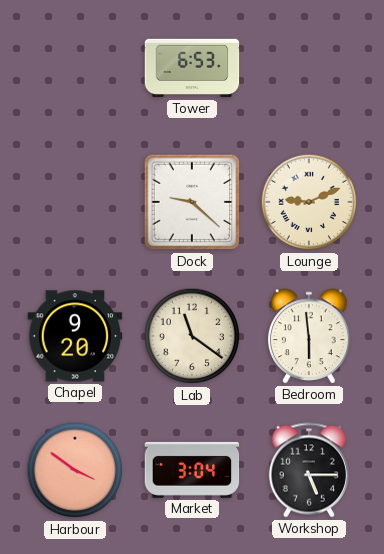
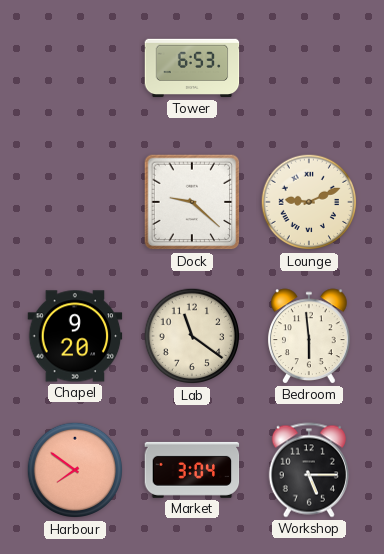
Harbour: 3:51 -> 7:51 (75, 470)
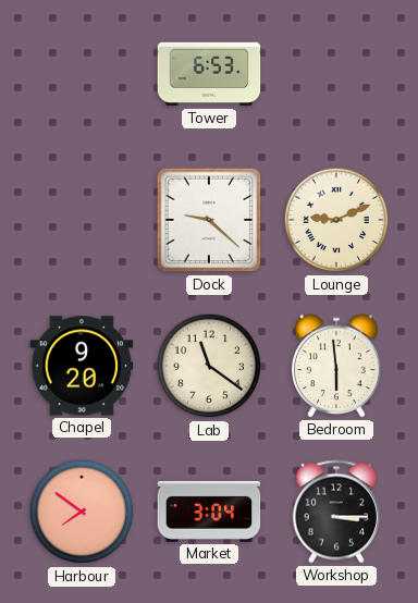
Workshop: 5:15 -> 3:15 (336, 512)
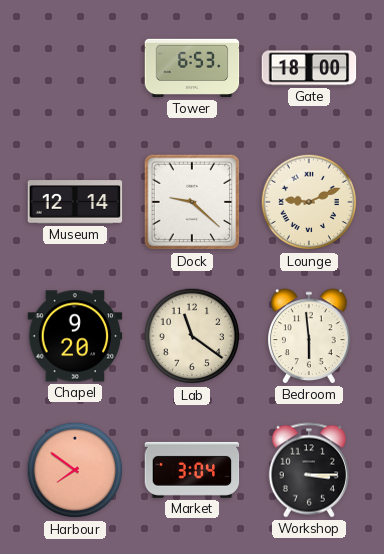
Gate: none -> 18:00 (309, 68)
Museum: none -> 12:14 (75, 202)
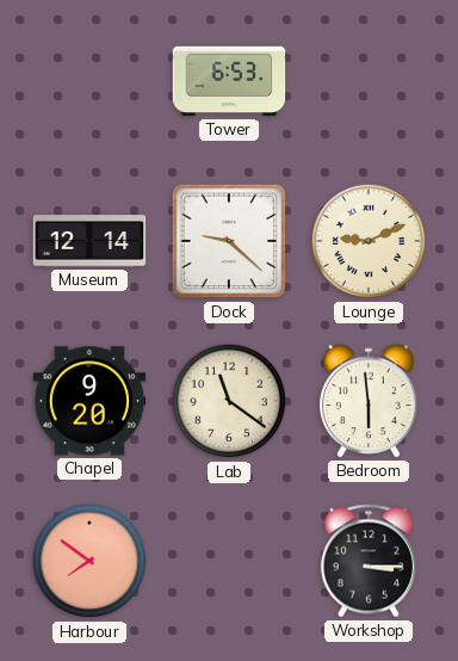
Gate: 18:00 -> none (309, 68)
Market: 3:04 -> none (192, 470)
